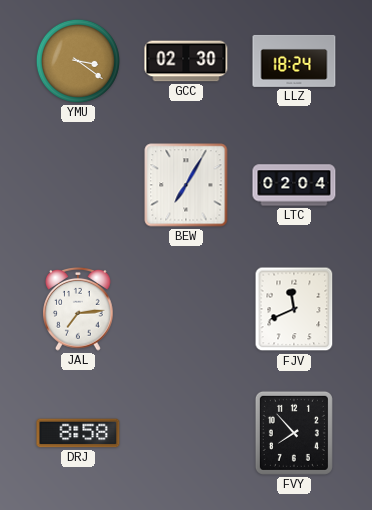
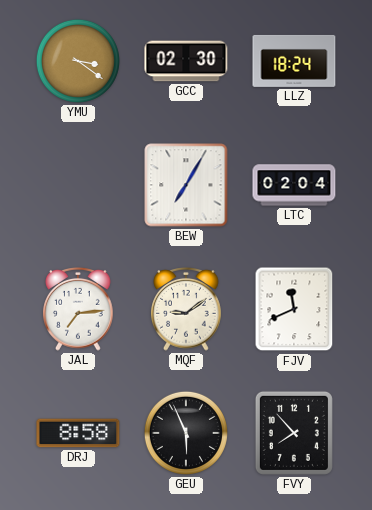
MQF: none -> 9:09 (186, 310)
GEU: none -> 5:56 (186, 433)
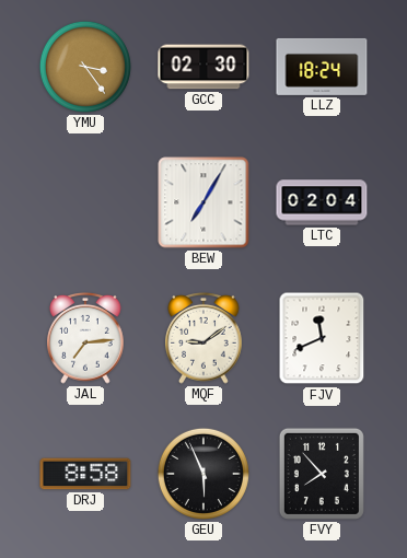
YMU: 3:21 -> 3:24 (85, 67)
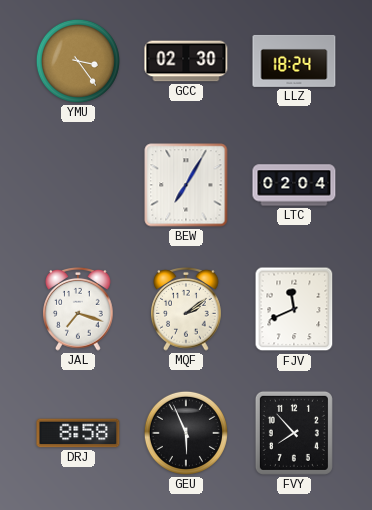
JAL: 7:14 -> 7:18 (78, 310)
MQF: 9:09 -> 2:09 (186, 310)
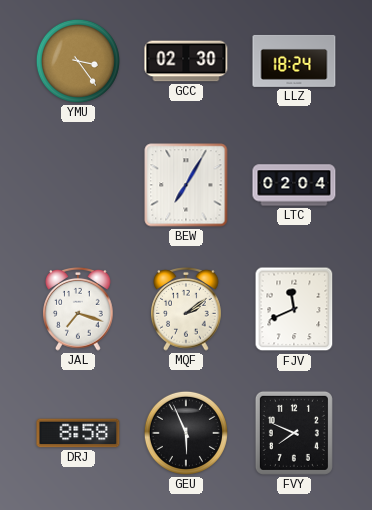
FVY: 7:53 -> 7:49 (294, 433)
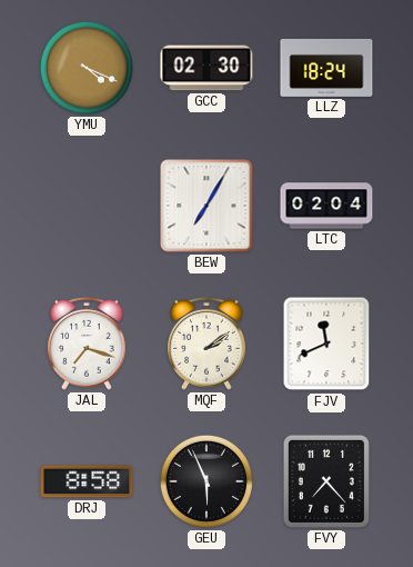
YMU: 3:24 -> 4:19 (87, 68)
FVY: 7:49 -> 7:23 (326, 481)
